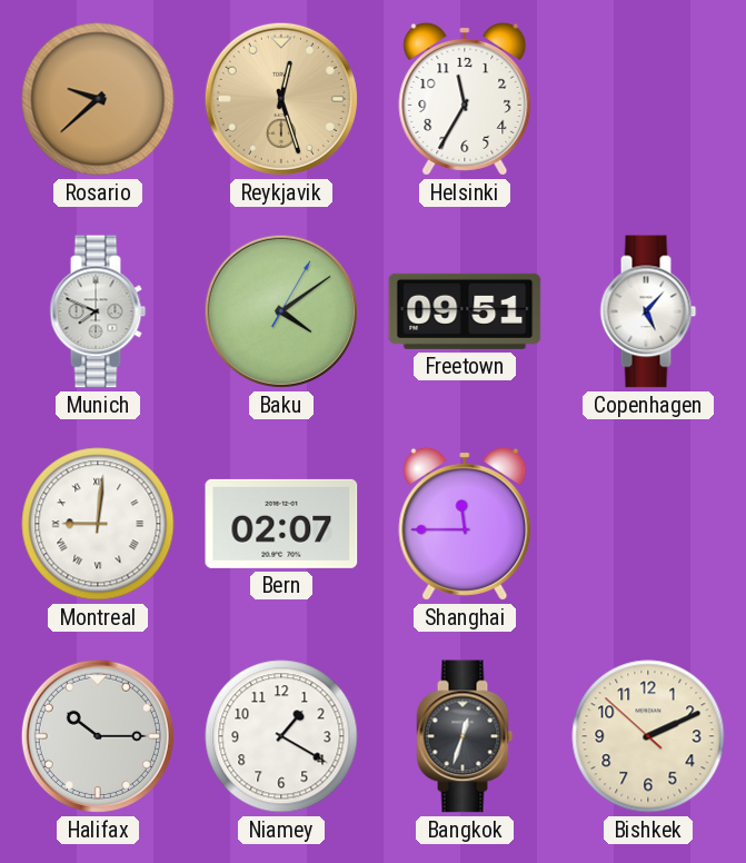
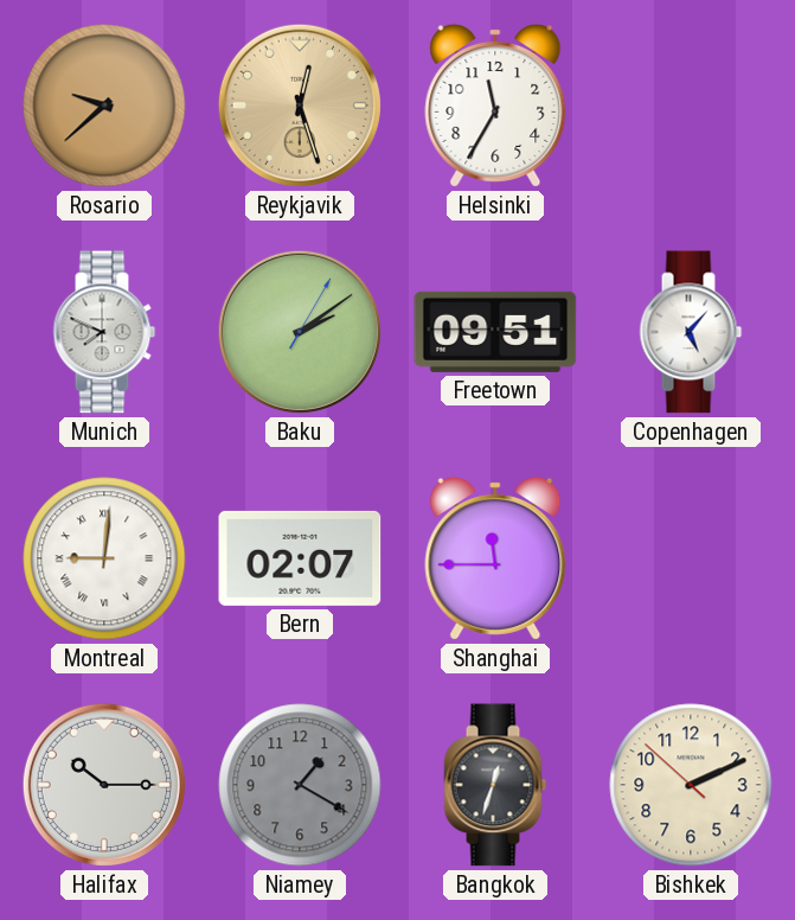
Baku: 4:09 -> 2:09 (300, 332)
Niamey dial: white -> grey (300, 785)
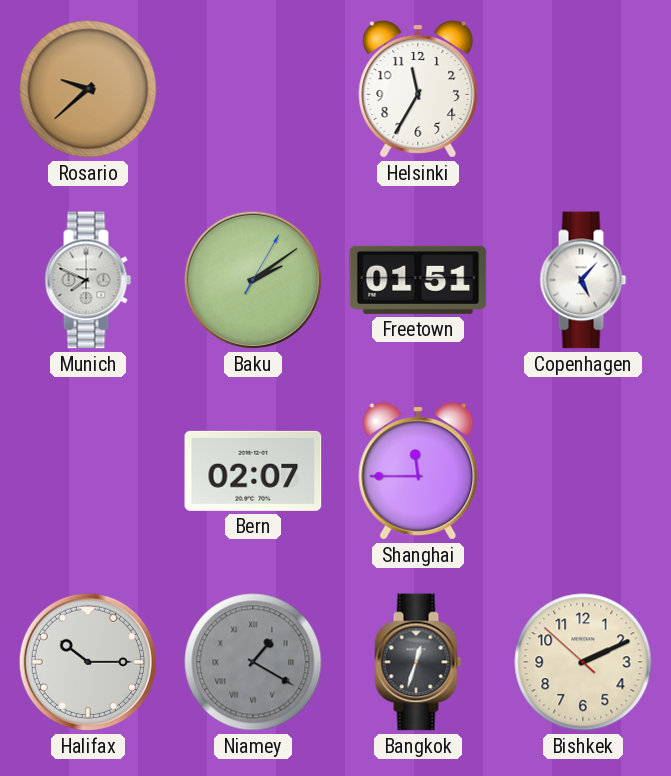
Reykjavik: 12:27 -> none (300, 106)
Freetown: 09:51 -> 01:51 (418, 280)
Montreal: 9:01 -> none (104, 558)
Niamey numerals: Arabic -> Roman (253, 662)
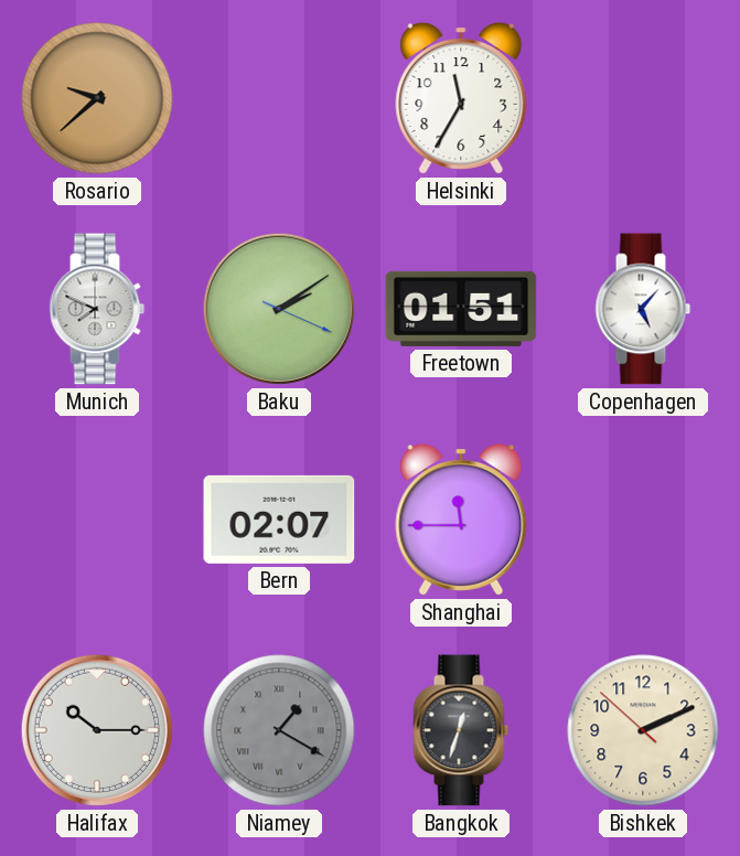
Baku: 2:09:05 -> 2:09:19 (279, 309)
